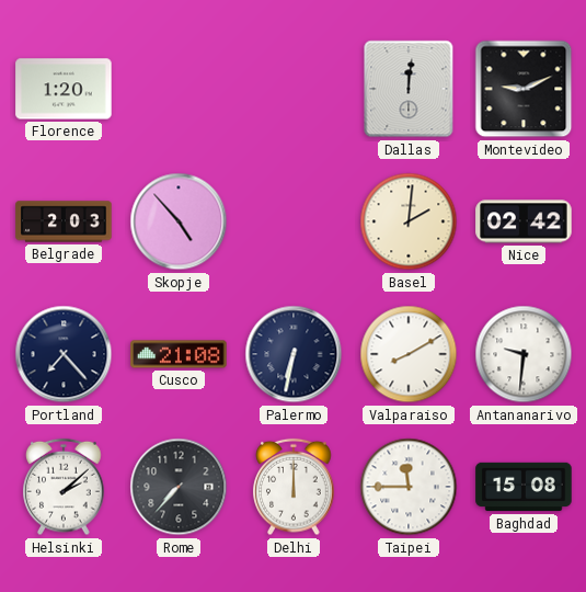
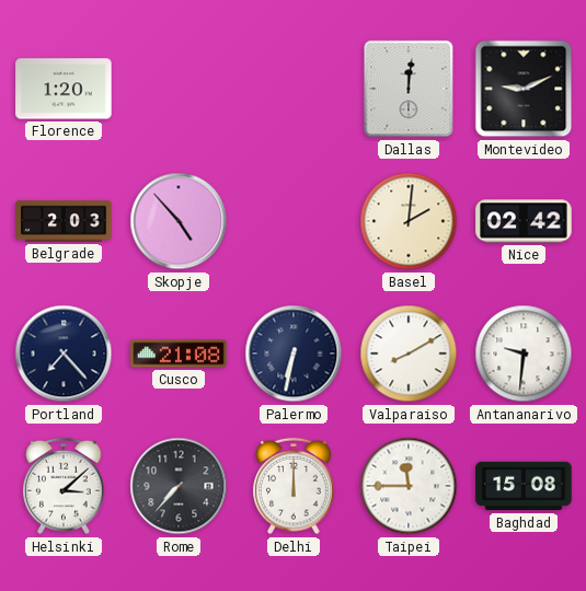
Helsinki: 2:08 -> 3:08 (64, 486)
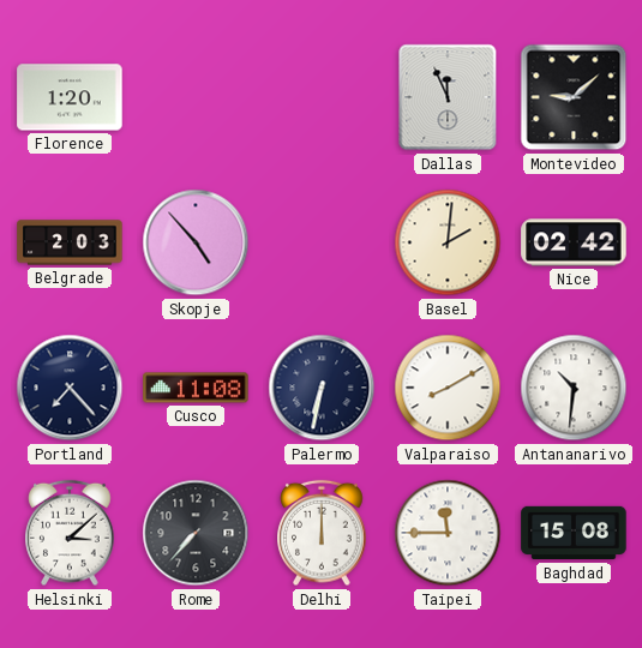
Dallas: 12:01 -> 11:56 (448, 97)
Montevideo: 9:11 -> 9:08 (574, 97)
Cusco: 21:08 -> 11:08 (196, 388)
Antananarivo: 9:31 -> 10:31 (574, 388)
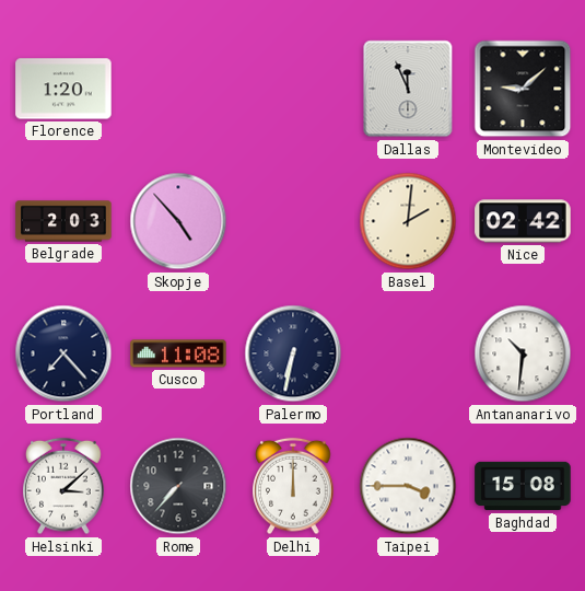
Valparaiso: 8:10 -> none (448, 388)
Taipei: 11:45 -> 3:45 (408, 486)
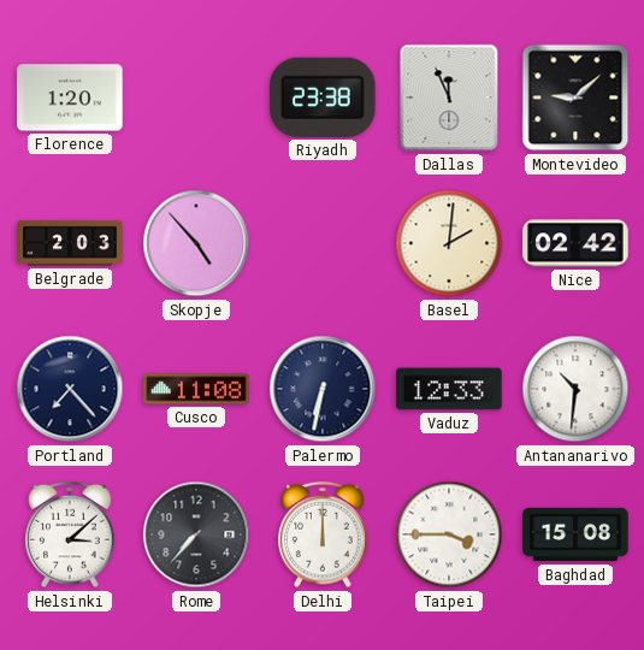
Riyadh: none -> 23:38 (323, 97)
Vaduz: none -> 12:33 (449, 389)
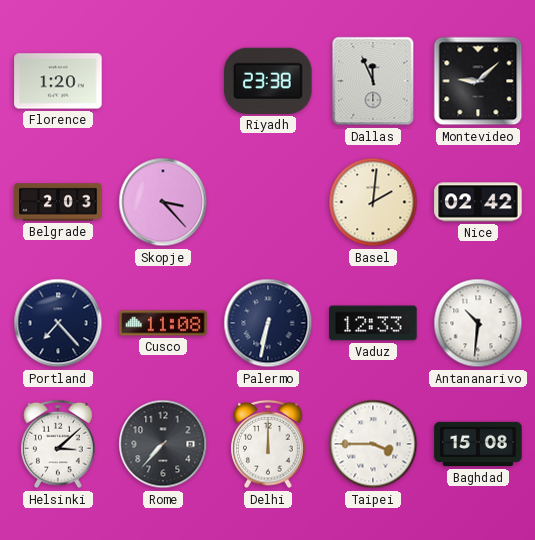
Skopje: 4:53 -> 3:23 (163, 202)
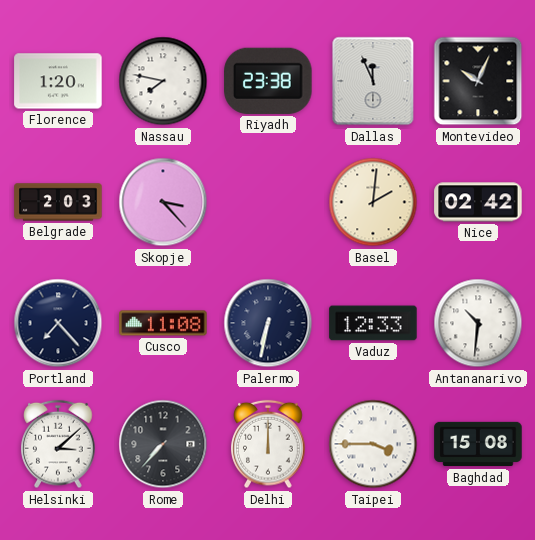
Nassau: none -> 7:47 (163, 81)
Montevideo: 9:08 -> 10:04 (478, 81)
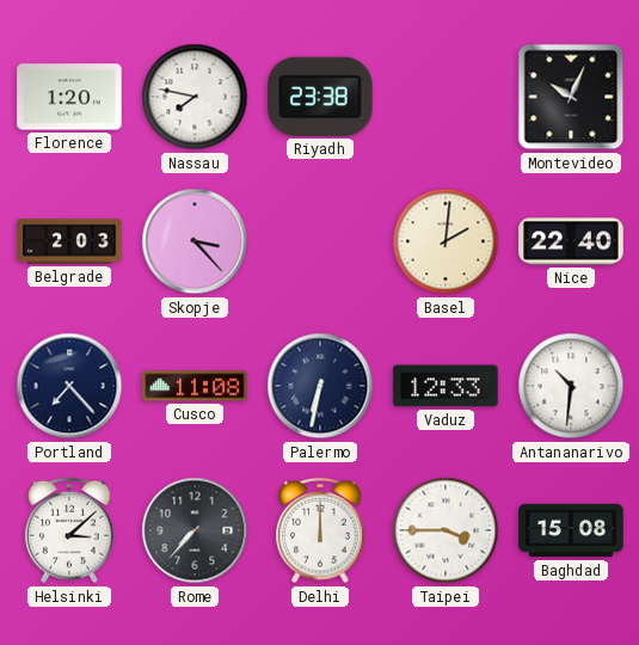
Dallas: 11:56 -> none (373, 81)
Nice: 02:42 -> 22:40 (571, 241)
